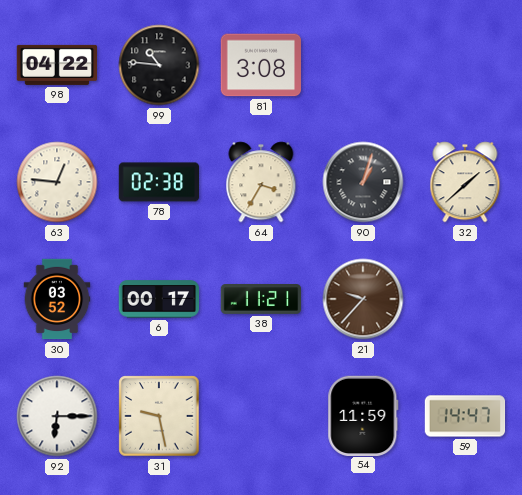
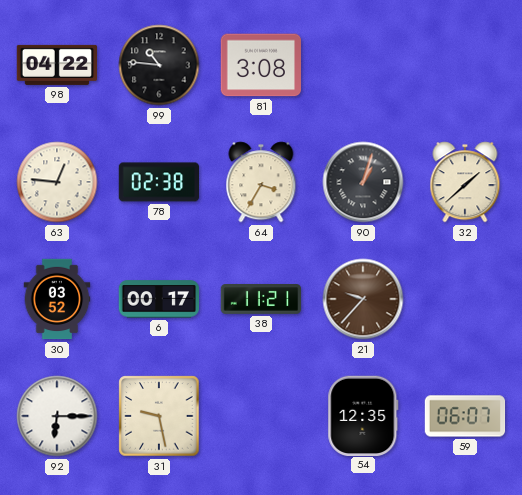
54: 11:59 -> 12:35 (363, 415)
59: 14:47 -> 06:07 (465, 416)
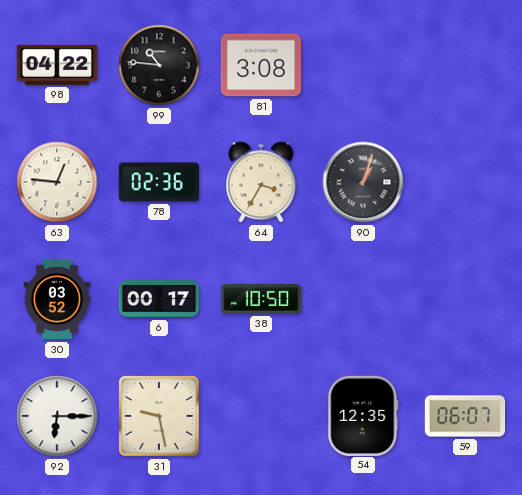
78: 02:38 -> 02:36 (159, 182)
32: 1:38 -> none (465, 182)
38: 11:21 -> 10:50 (261, 299)
21: 9:37 -> none (363, 299)
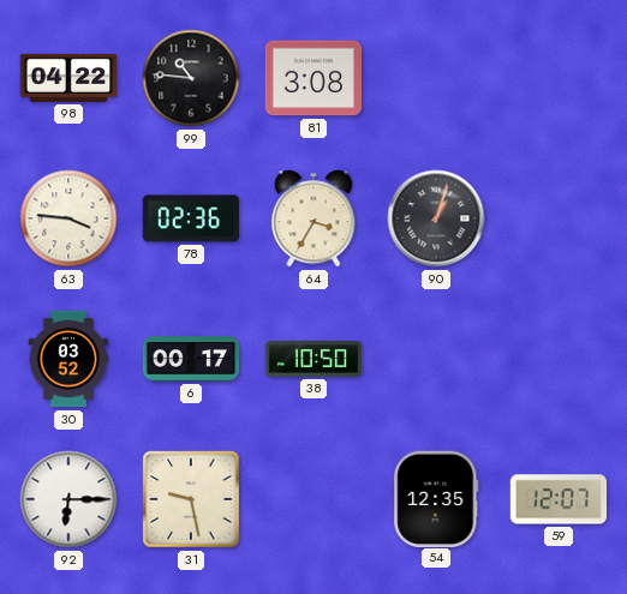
63: 12:46 -> 3:46 (68, 218)
59: 06:07 -> 12:07 (559, 499)
